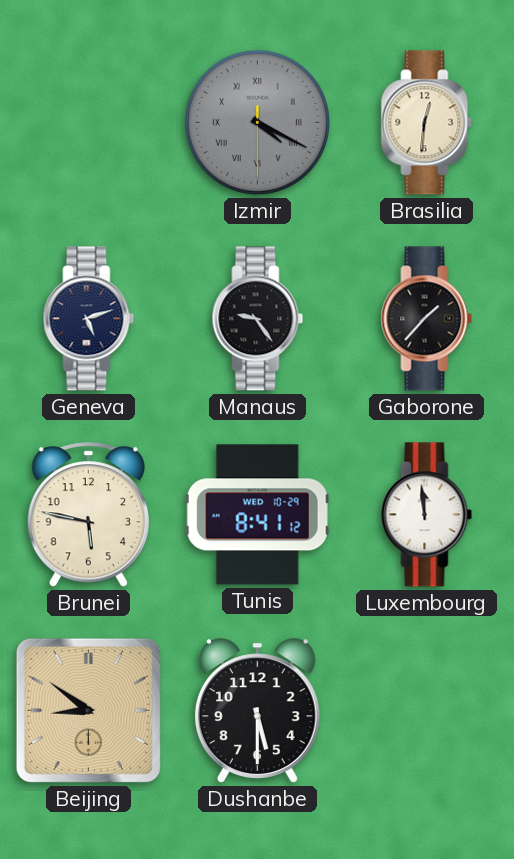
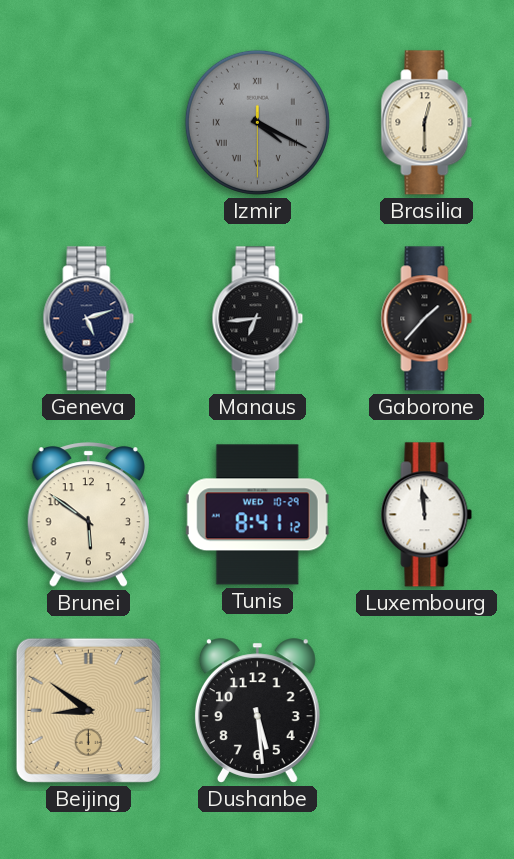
Brasilia: 12:31 -> 12:30 (427, 123)
Manaus: 9:24 -> 6:44 (258, 319)
Brunei: 5:47 -> 5:51 (88, 515)
Dushanbe: 5:30 -> 5:29 (257, 711)
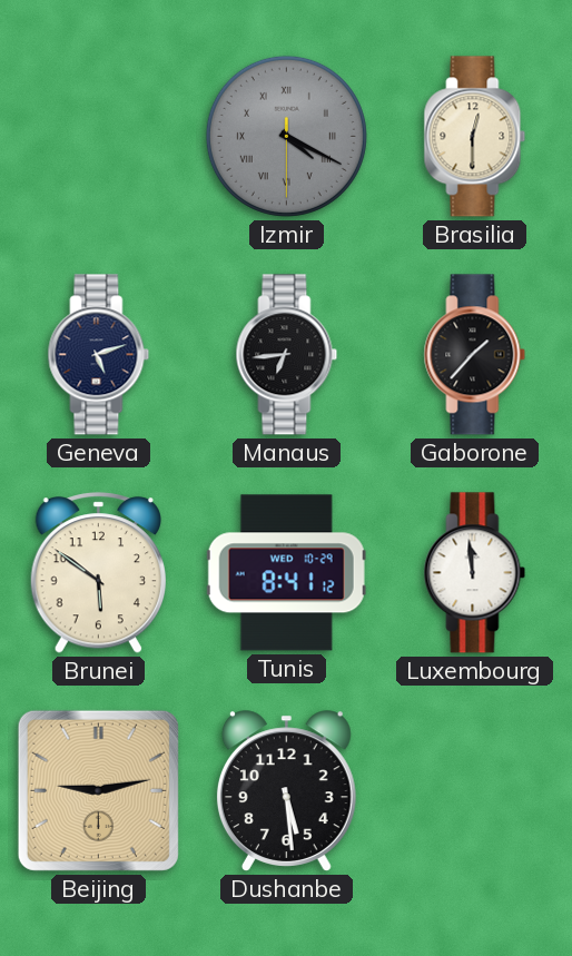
Beijing: 8:51 -> 9:13 (98, 790)
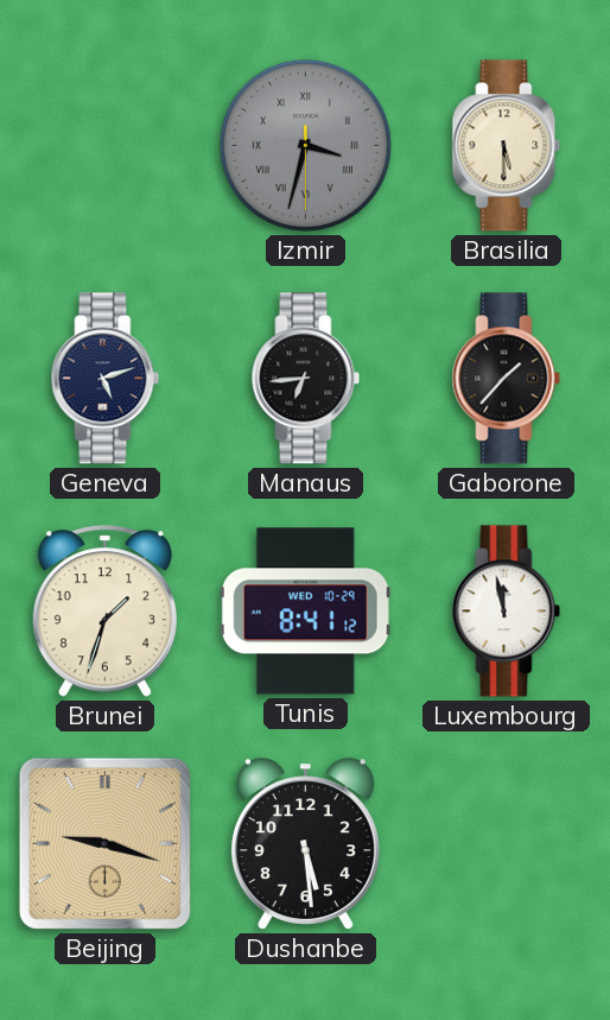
Izmir: 4:19 -> 3:32 (305, 145)
Brasilia: 12:30 -> 5:30 (507, 146)
Brunei: 5:51 -> 1:33 (104, 612)
Luxembourg: 11:59 -> 11:58 (507, 612)
Beijing: 9:13 -> 9:18 (104, 843)
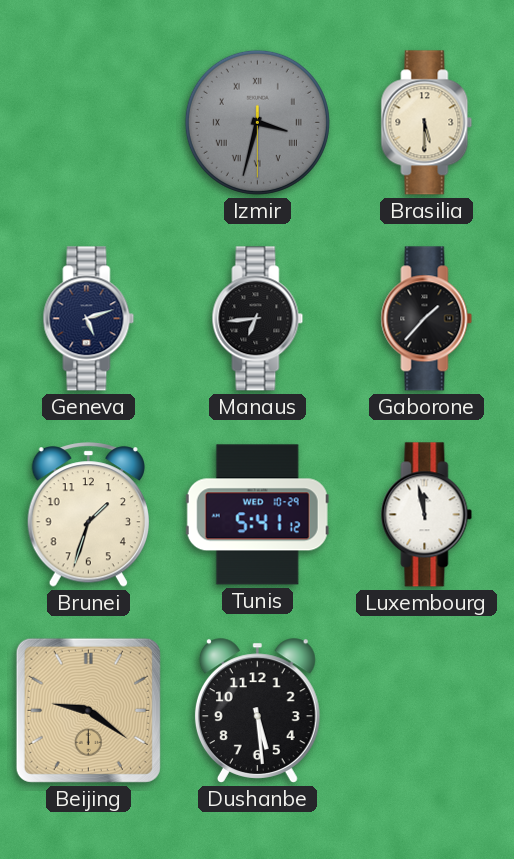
Tunis: 8:41 -> 5:41 (257, 515)
Beijing: 9:18 -> 9:21 (88, 710)
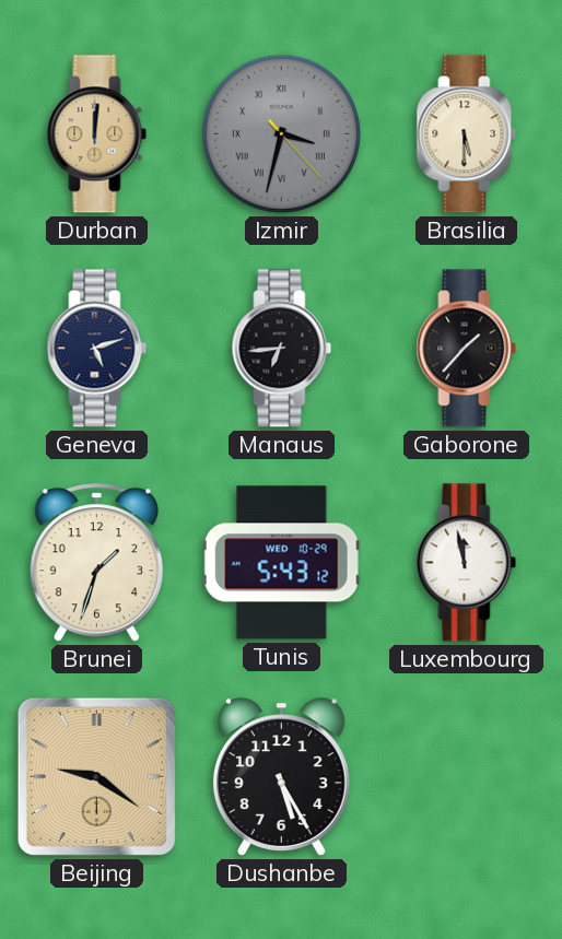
Durban: none -> 12:01 (97, 134)
Izmir: 3:32:30 -> 3:32:23 (281, 133)
Tunis: 5:41 -> 5:43 (281, 563)
Dushanbe: 5:29 -> 5:25 (281, 777)
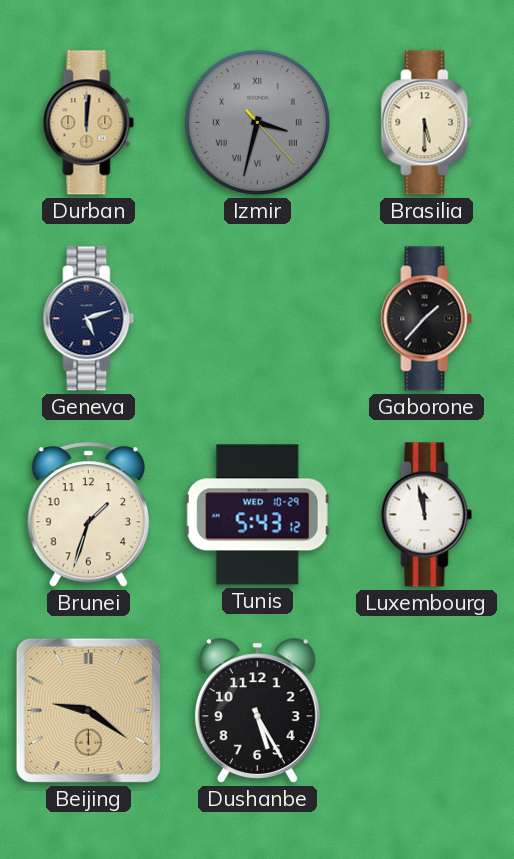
Manaus: 6:44 -> none (282, 349)
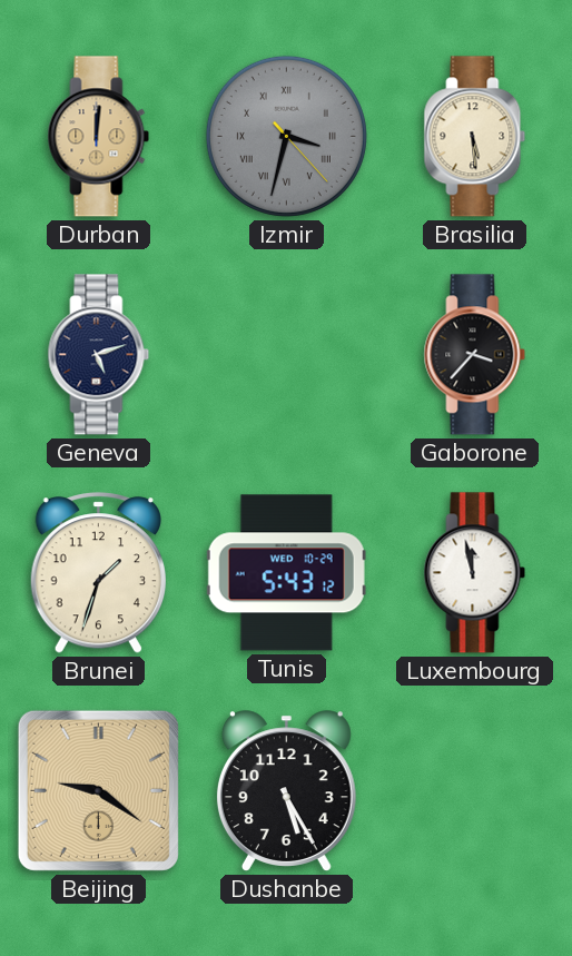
Brasilia: 5:30 -> 5:29 (475, 137)
Gaborone: 1:37 -> 3:37 (475, 355)
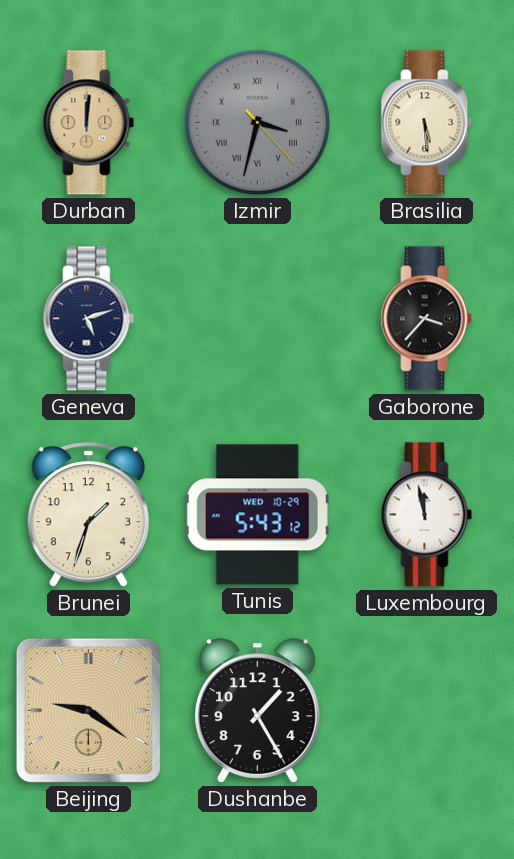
Dushanbe: 5:25 -> 1:25 (257, 711)
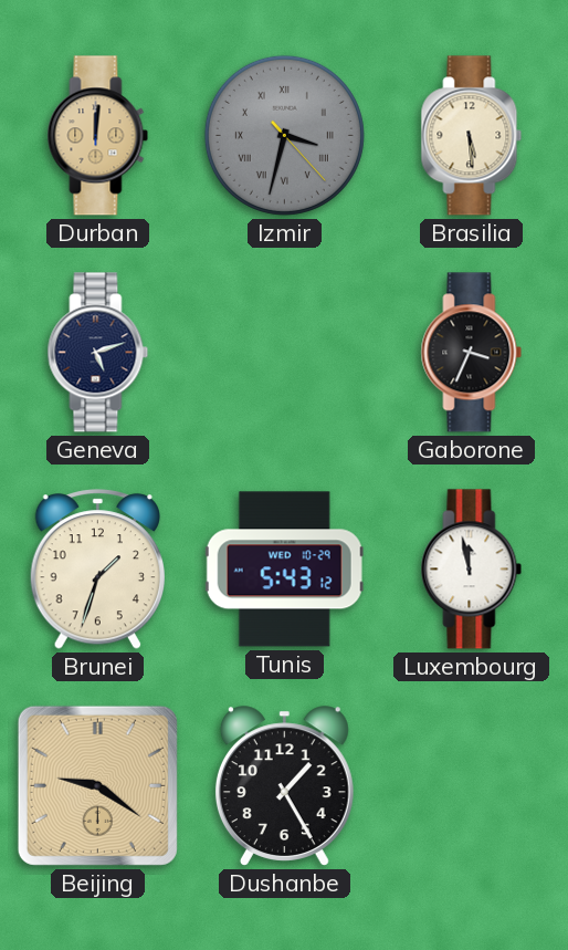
Gaborone: 3:37 -> 3:34 (472, 353)
